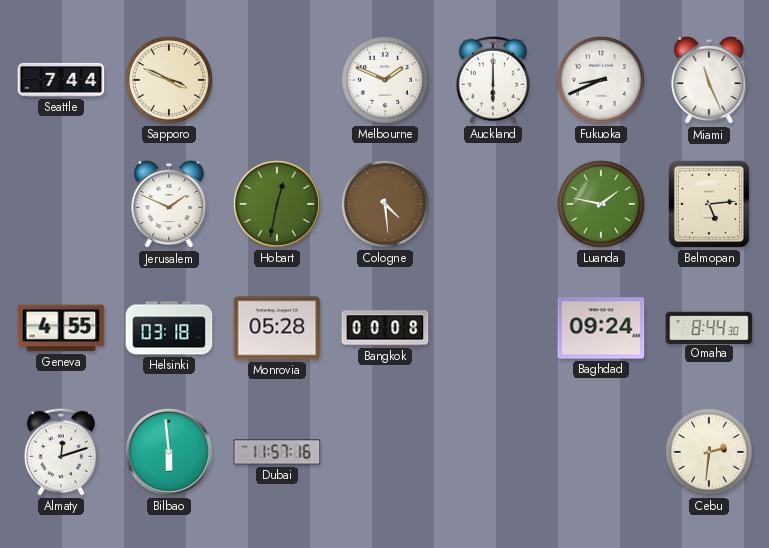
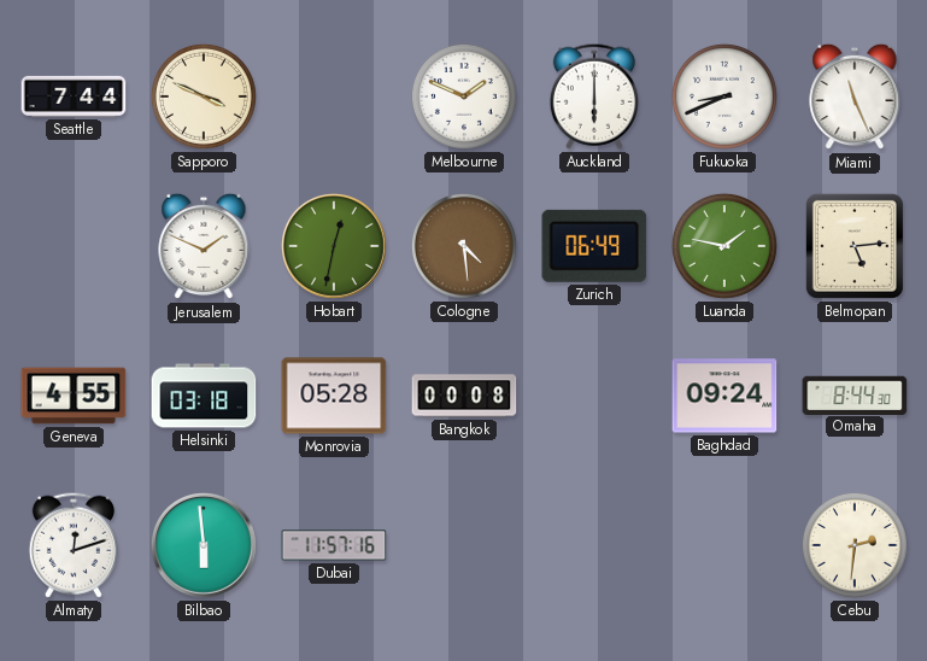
Zurich: none -> 06:49 (594, 246)
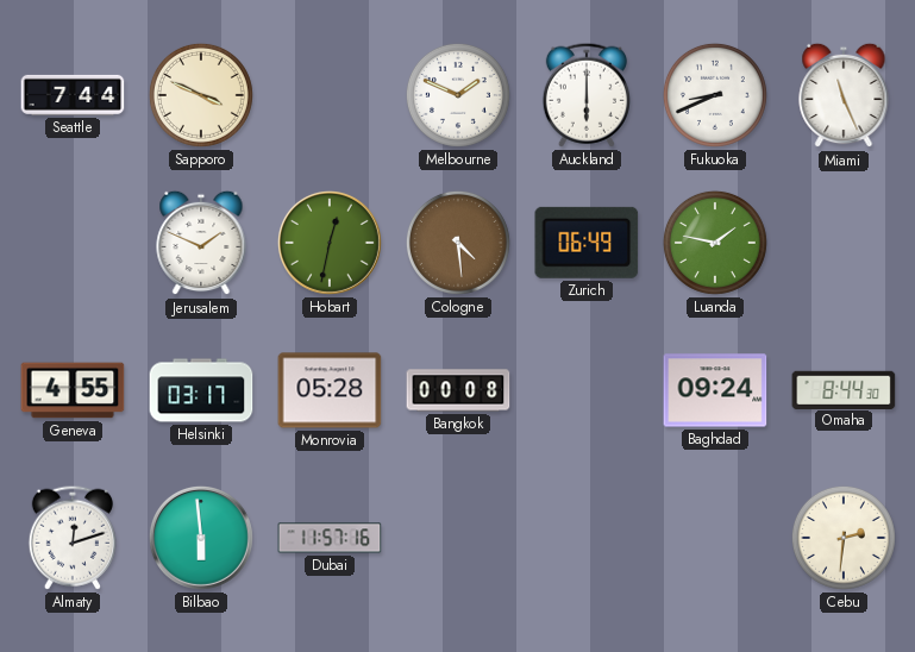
Belmopan: 5:14 -> none (855, 246)
Helsinki: 03:18 -> 03:17 (201, 390)
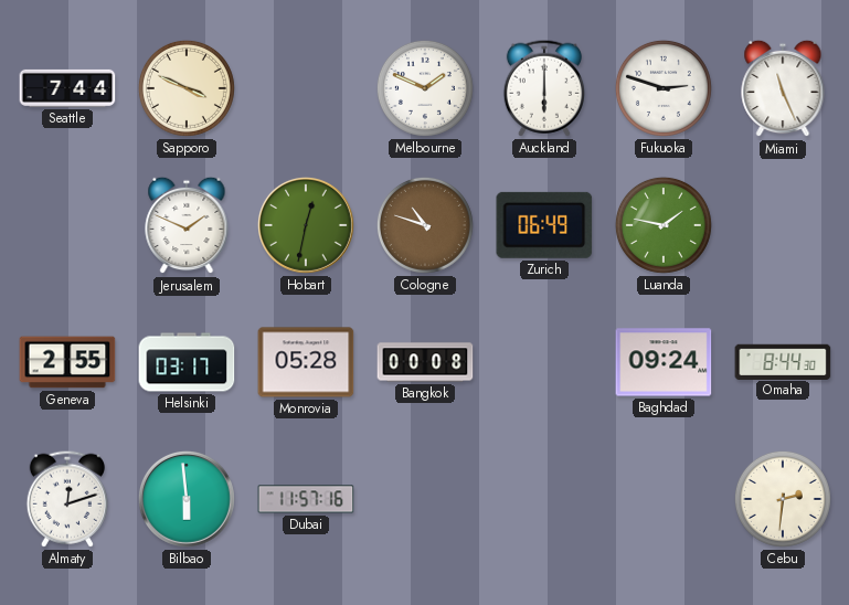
Fukuoka: 8:41 -> 2:48 (664, 88)
Cologne: 4:29 -> 10:48 (425, 225)
Geneva: 4:55 -> 2:55 (67, 362)
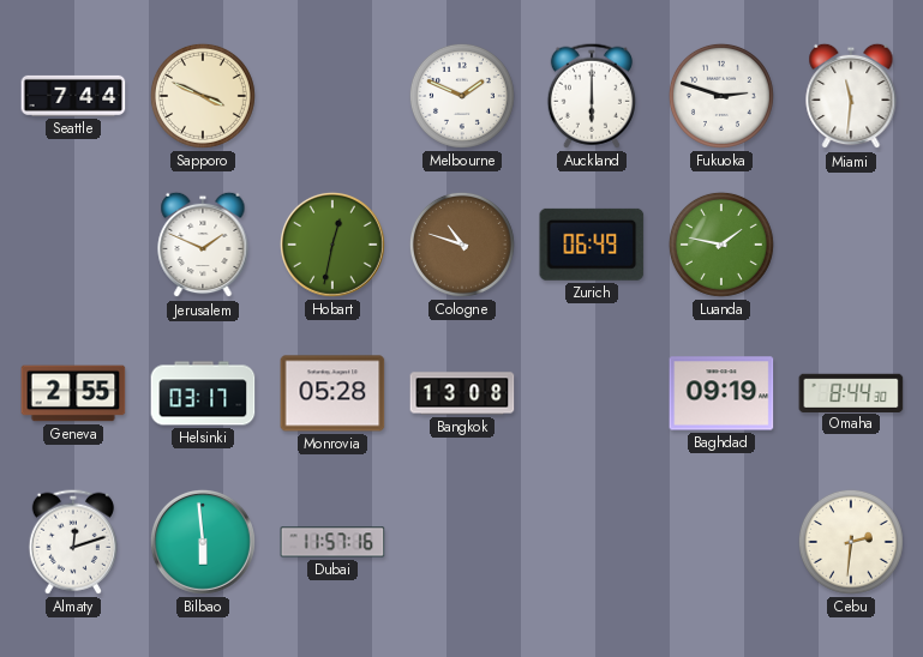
Miami: 11:26 -> 11:31 (851, 96)
Bangkok: 00:08 -> 13:08 (462, 393)
Baghdad: 09:24 -> 09:19 (721, 393)
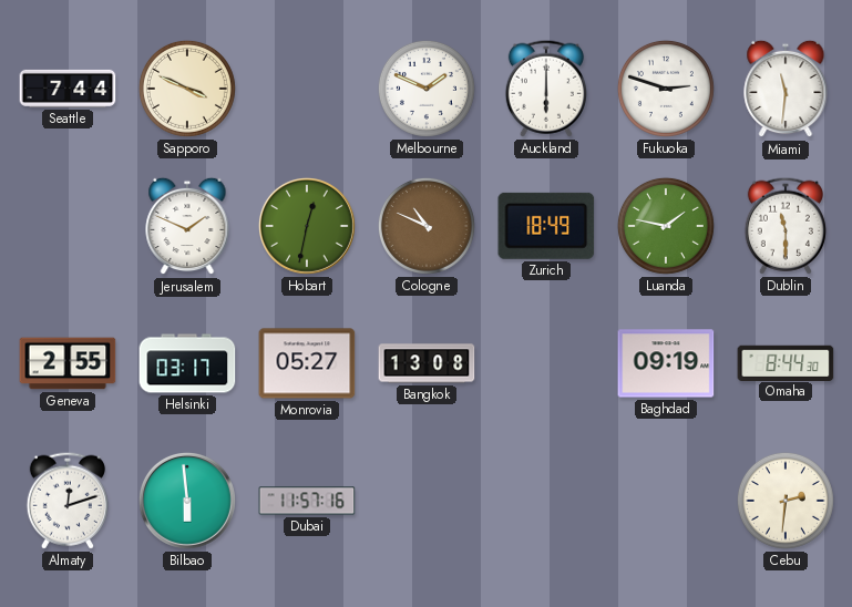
Cologne: 10:48 -> 10:49 (427, 226)
Zurich: 06:49 -> 18:49 (546, 226)
Dublin: none -> 11:30 (786, 226)
Monrovia: 05:28 -> 05:27 (307, 363)
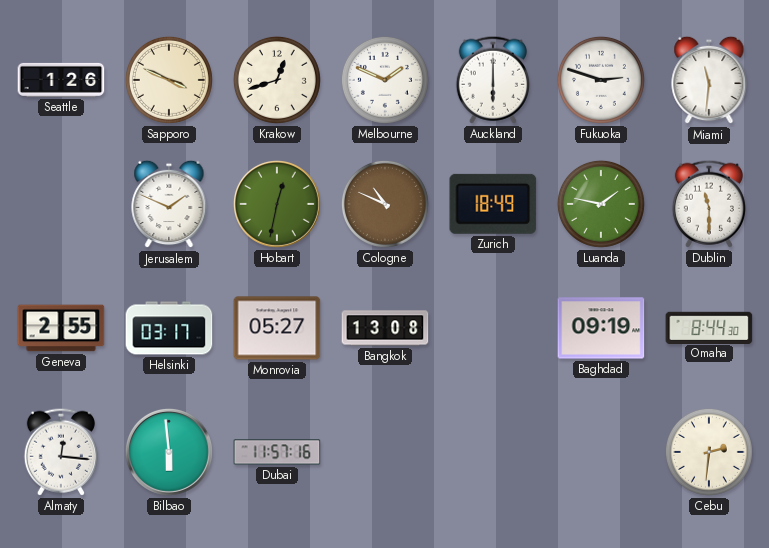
Seattle: 7:44 -> 1:26 (61, 80)
Krakow: none -> 12:42 (277, 80)
Almaty: 12:12 -> 12:16 (61, 452)
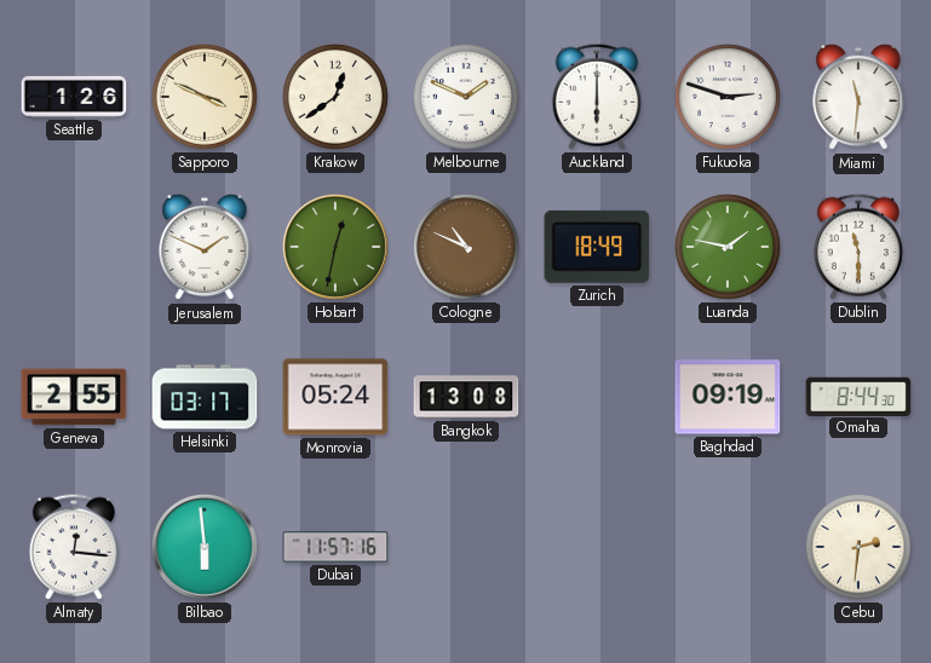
Krakow: 12:42 -> 12:39 (335, 97)
Monrovia: 05:27 -> 05:24 (335, 397)
